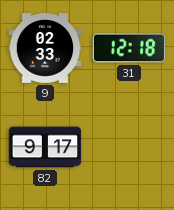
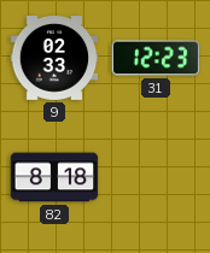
31: 12:18 -> 12:23 (156, 58)
82: 9:17 -> 8:18 (54, 177)
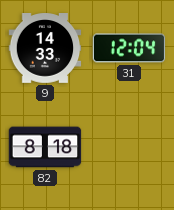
9: 02:33 -> 14:33 (45, 49)
31: 12:23 -> 12:04 (129, 48)
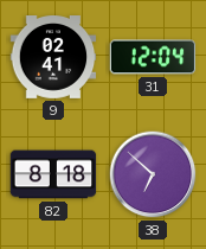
9: 14:33 -> 02:41 (53, 58)
38: none -> 6:52 (153, 174)
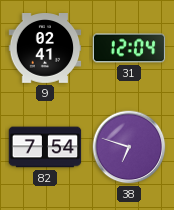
82: 8:18 -> 7:54 (45, 147)
38: 6:52 -> 6:48 (129, 147)
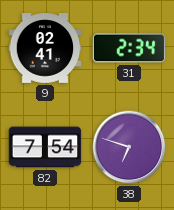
31: 12:04 -> 2:34 (129, 48)
